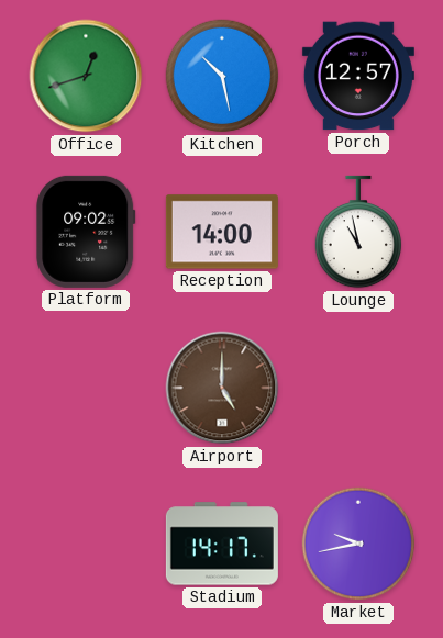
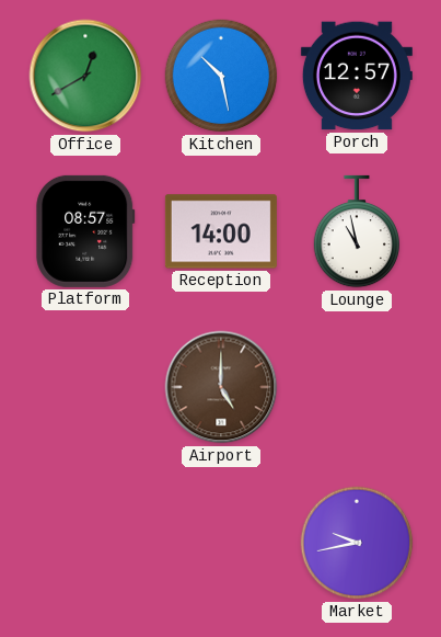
Office: 12:42 -> 12:40 (85, 76)
Platform: 09:02 -> 08:57 (85, 231)
Stadium: 14:17 -> none (222, 544)
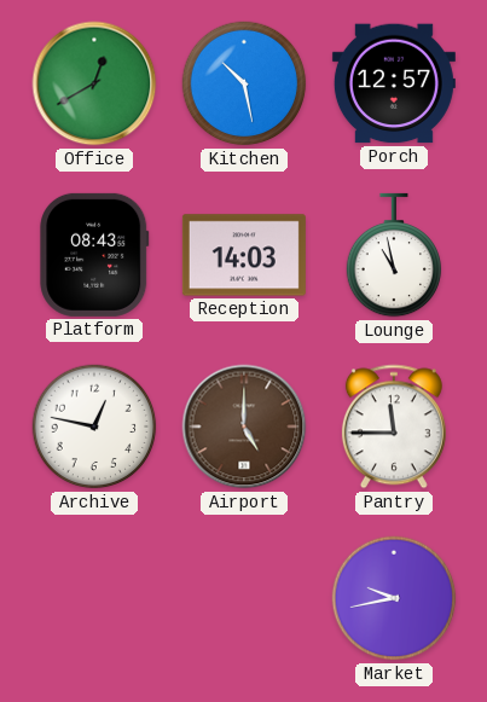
Platform: 08:57 -> 08:43 (94, 255)
Reception: 14:00 -> 14:03 (244, 255)
Archive: none -> 12:47 (94, 427)
Pantry: none -> 11:45 (394, 427)
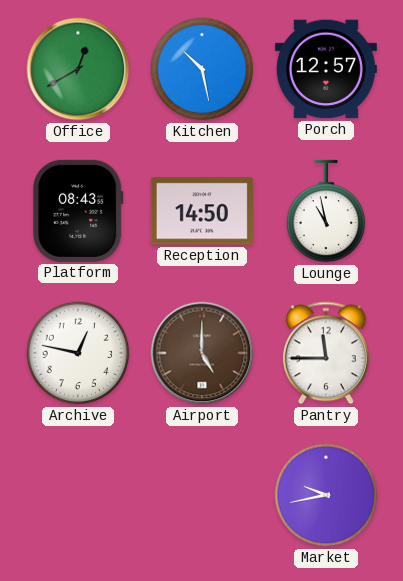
Reception: 14:03 -> 14:50 (202, 211)
